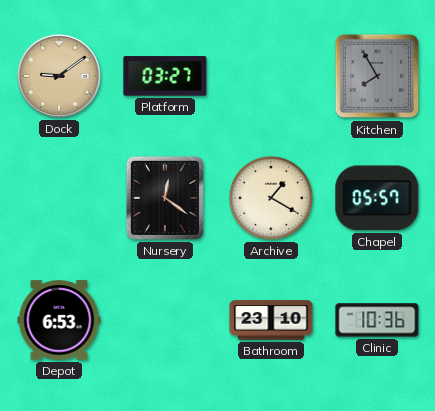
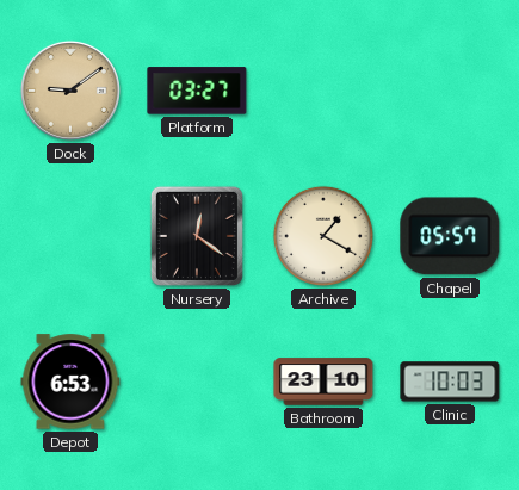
Kitchen: 7:55 -> none (377, 76)
Clinic: 10:36 -> 10:03 (450, 382)
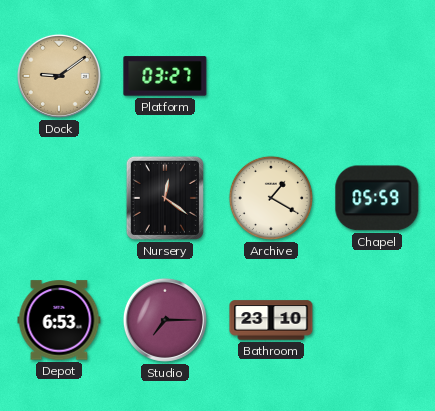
Chapel: 05:57 -> 05:59 (377, 198)
Studio: none -> 7:15 (165, 320)
Clinic: 10:03 -> none (450, 382)
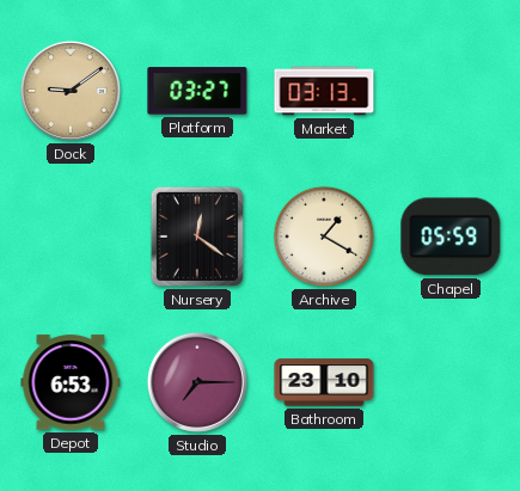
Market: none -> 03:13 (324, 91)
